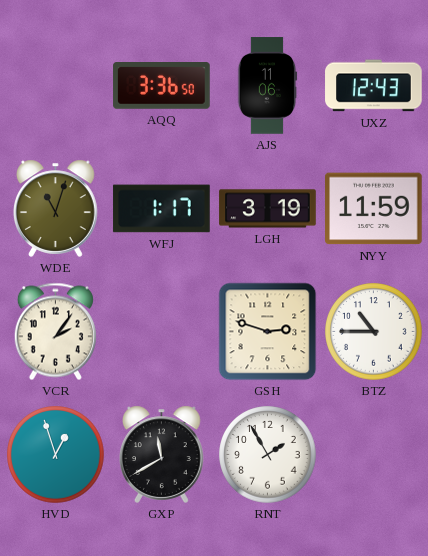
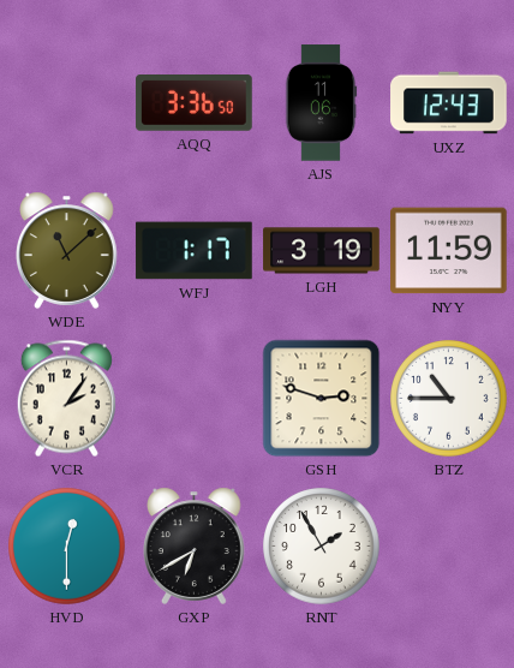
WDE: 11:03 -> 11:08 (67, 250)
HVD: 12:57 -> 12:30 (67, 547)
GXP: 11:40 -> 6:40 (195, 545)
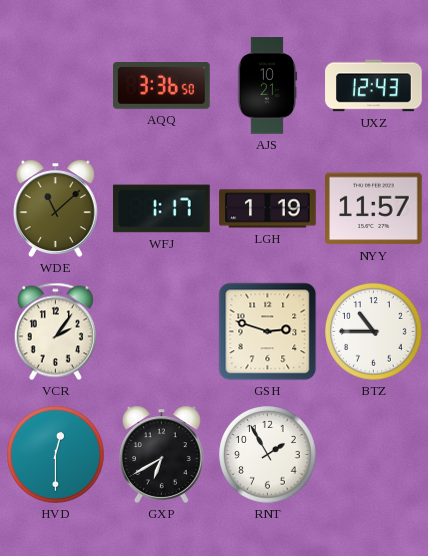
AJS: 11:06 -> 10:21 (267, 86)
LGH: 3:19 -> 1:19 (268, 209)
NYY: 11:59 -> 11:57 (374, 209)
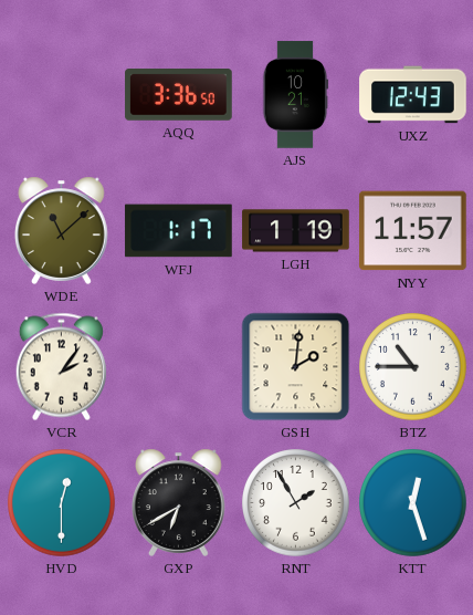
GSH: 2:48 -> 2:01 (296, 367)
KTT: none -> 12:27 (413, 503)
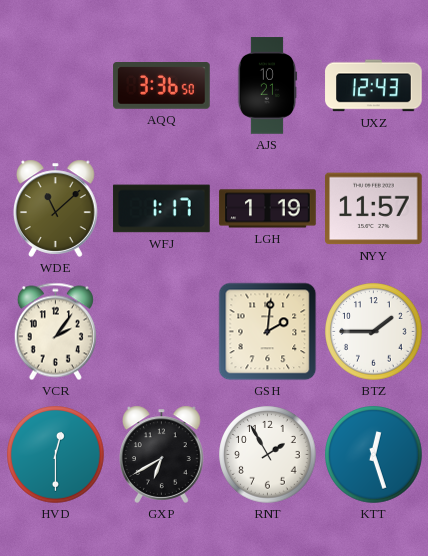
BTZ: 10:45 -> 1:45 (374, 332)
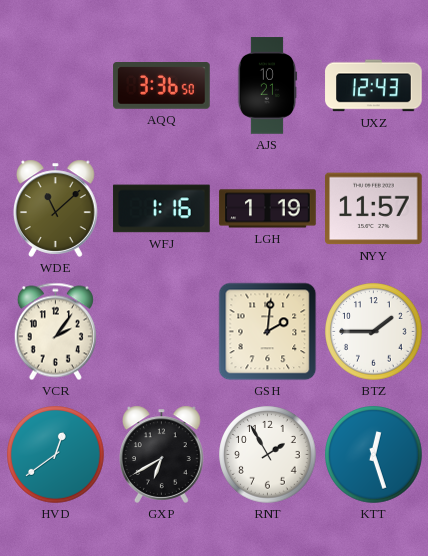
WFJ: 1:17 -> 1:16 (162, 209)
HVD: 12:30 -> 12:39 (56, 455)
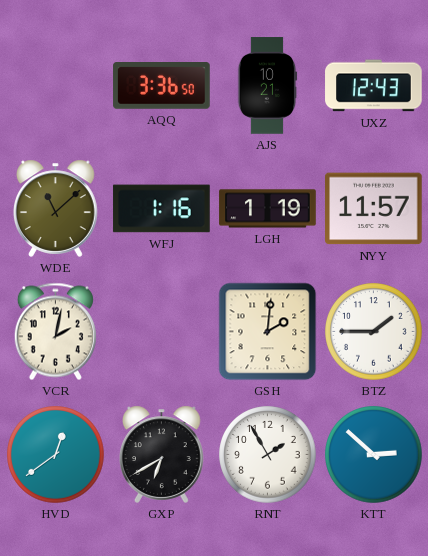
VCR: 2:06 -> 2:02 (55, 332)
KTT: 12:27 -> 2:52 (374, 455)
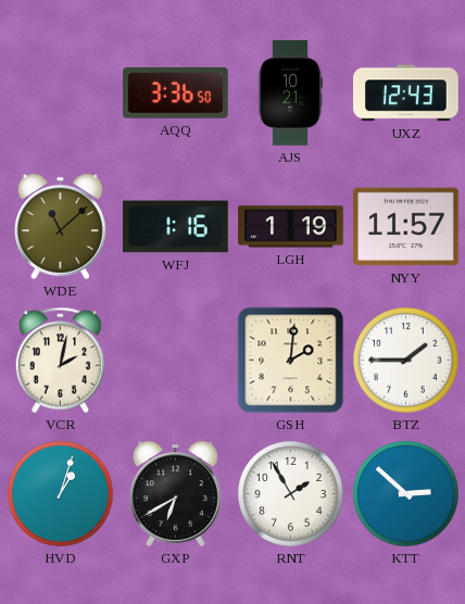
HVD: 12:39 -> 1:03 (61, 494)
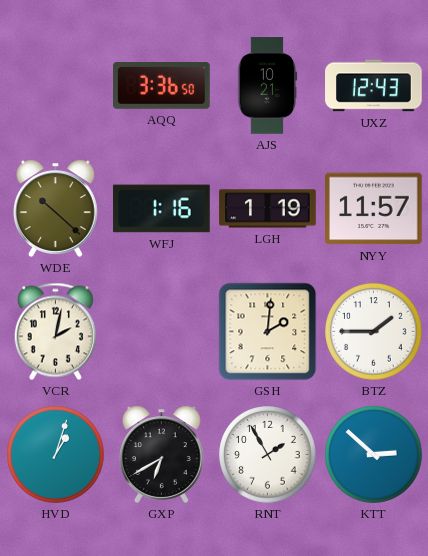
WDE: 11:08 -> 10:22 (56, 208)
